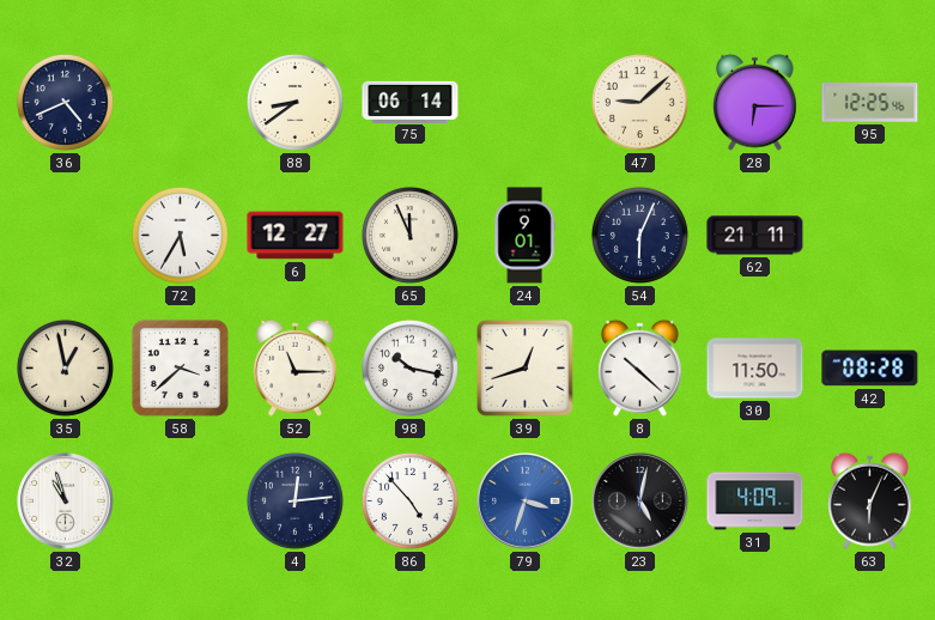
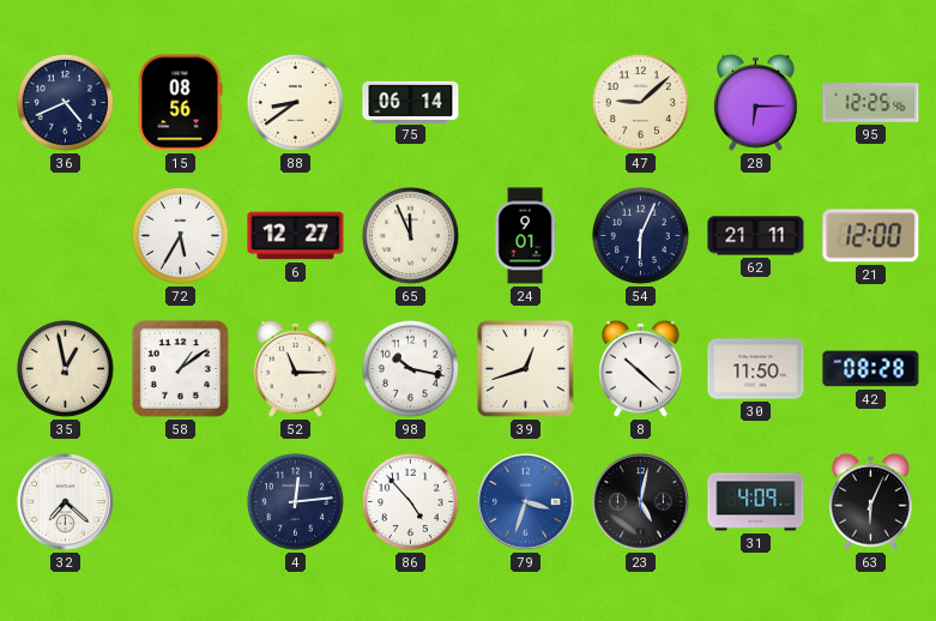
15: none -> 08:56 (180, 103)
21: none -> 12:00 (871, 236)
58: 3:38 -> 1:09 (180, 368)
32: 10:57 -> 7:22 (66, 502)
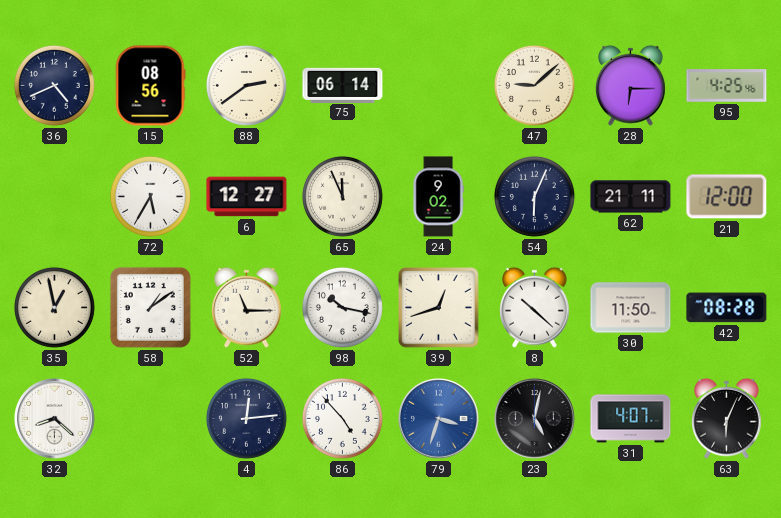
88: 8:39 -> 2:39 (246, 85)
95: 12:25 -> 4:25 (727, 86)
24: 9:01 -> 9:02 (438, 197)
32: 7:22 -> 8:22 (55, 419)
31: 4:09 -> 4:07 (631, 419)
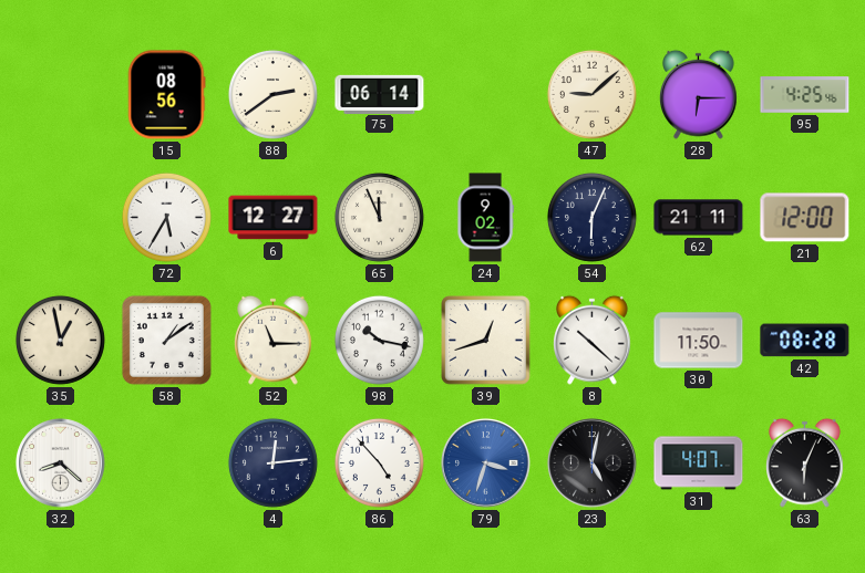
36: 4:41 -> none (54, 85)
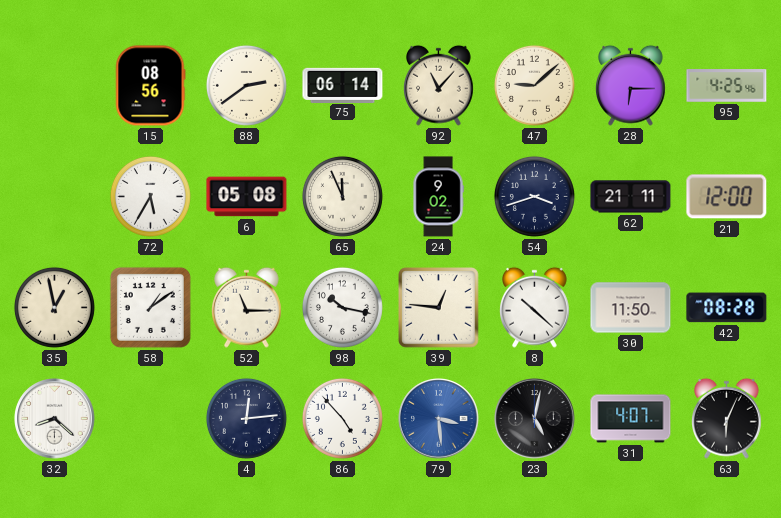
92: none -> 11:07 (439, 85)
6: 12:27 -> 05:08 (247, 197)
54: 6:04 -> 3:42 (534, 196)
39: 12:42 -> 12:46 (439, 308)
79: 3:33 -> 3:29 (439, 419)
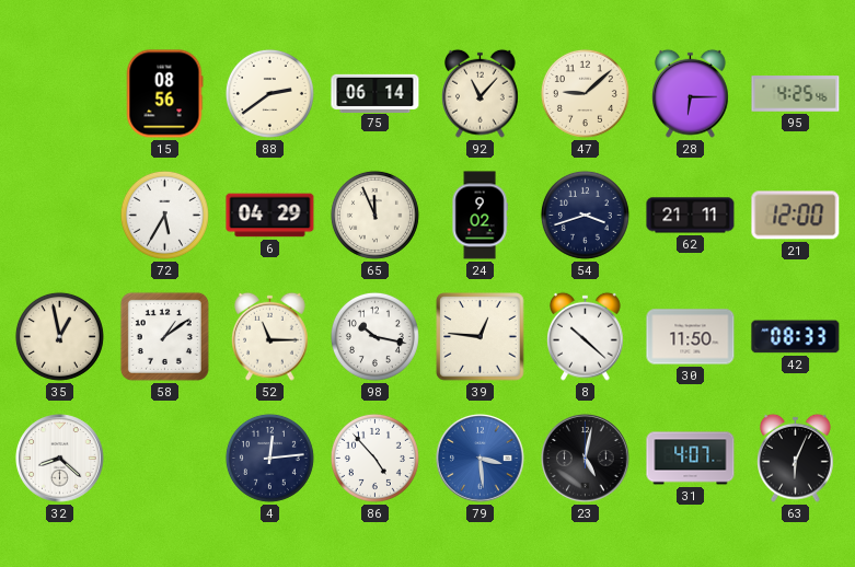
6: 05:08 -> 04:29 (270, 216)
42: 08:28 -> 08:33 (796, 337)
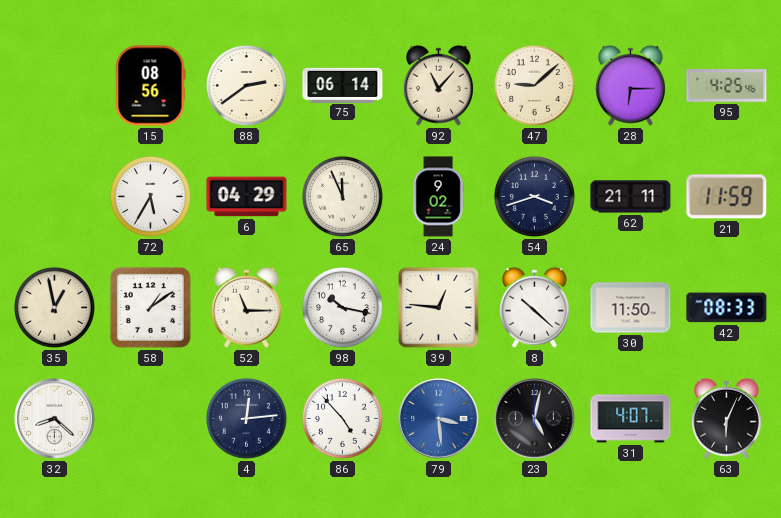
21: 12:00 -> 11:59 (727, 197)
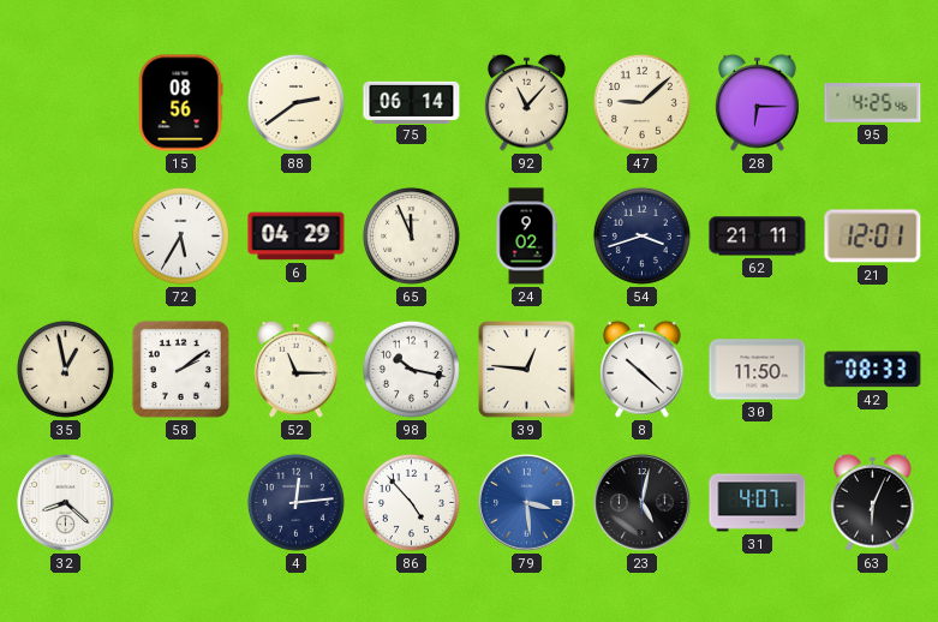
21: 11:59 -> 12:01 (873, 237)
58: 1:09 -> 2:09 (180, 369)
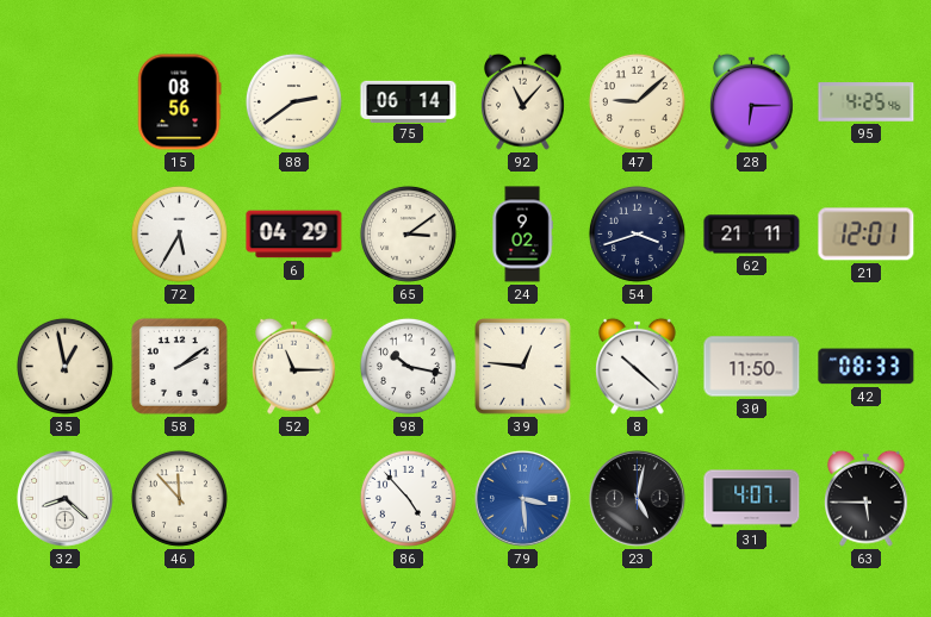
65: 11:56 -> 3:09 (408, 233)
46: none -> 11:53 (179, 498)
4: 12:14 -> none (295, 502)
63: 6:04 -> 5:45 (867, 498)
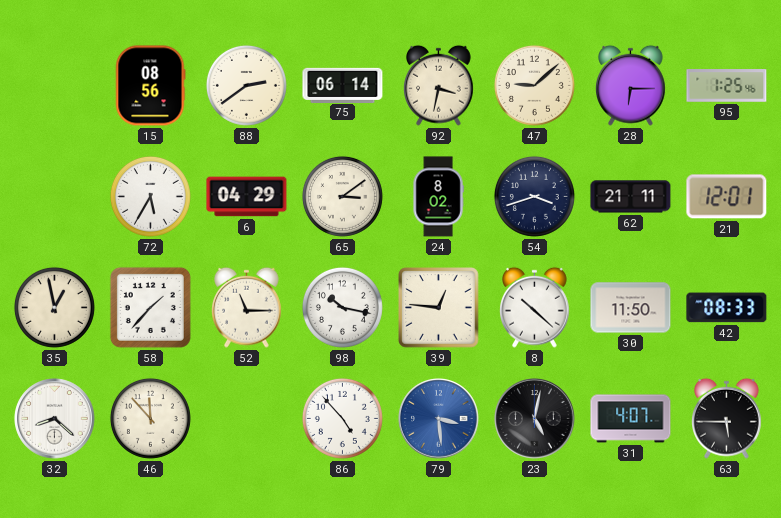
92: 11:07 -> 3:32 (439, 85)
95: 4:25 -> 1:25 (727, 86)
24: 9:02 -> 8:02 (438, 197)
58: 2:09 -> 1:37 (150, 307)
